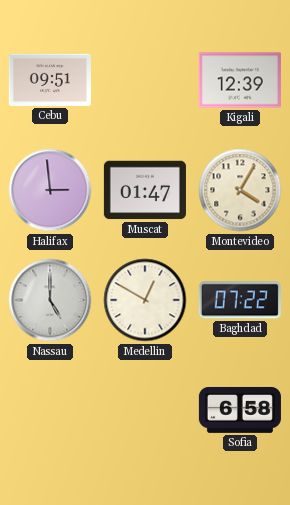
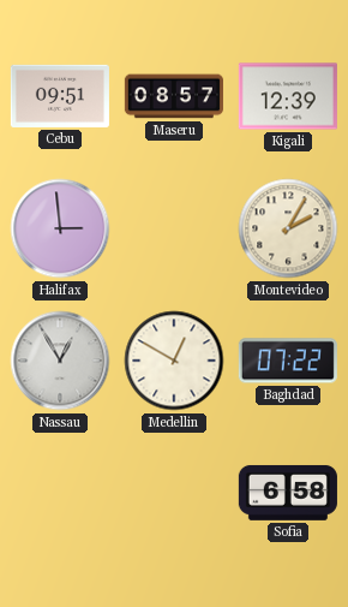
Maseru: none -> 08:57 (174, 96)
Muscat: 01:47 -> none (145, 190)
Montevideo: 4:05 -> 2:05 (288, 228)
Nassau: 5:00 -> 12:55 (60, 361)
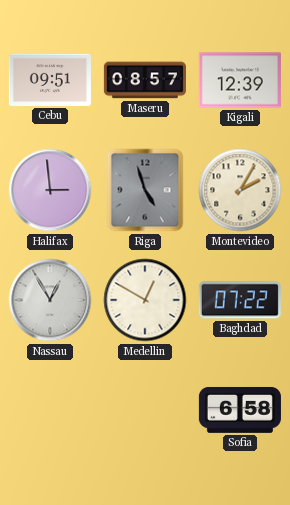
Riga: none -> 4:57 (145, 190)
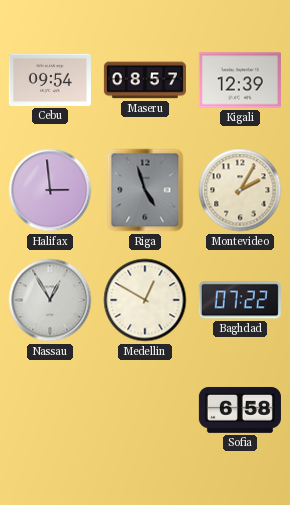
Cebu: 09:51 -> 09:54 (50, 80)
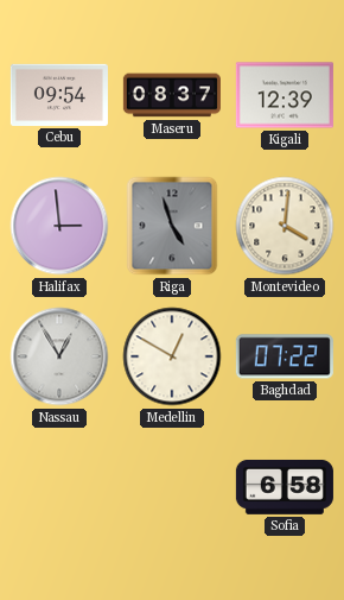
Maseru: 08:57 -> 08:37 (172, 95)
Montevideo: 2:05 -> 4:01 (285, 226)
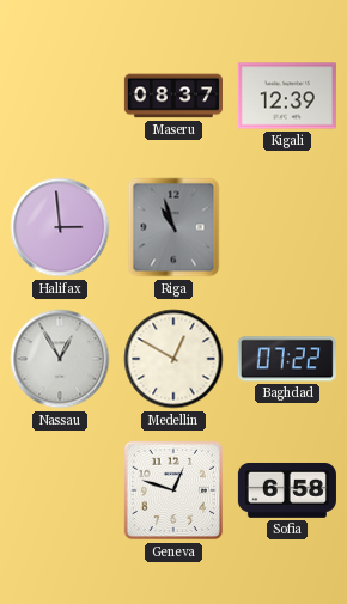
Cebu: 09:54 -> none (59, 95)
Riga: 4:57 -> 10:57 (173, 227)
Montevideo: 4:01 -> none (285, 226)
Geneva: none -> 12:48 (173, 490)
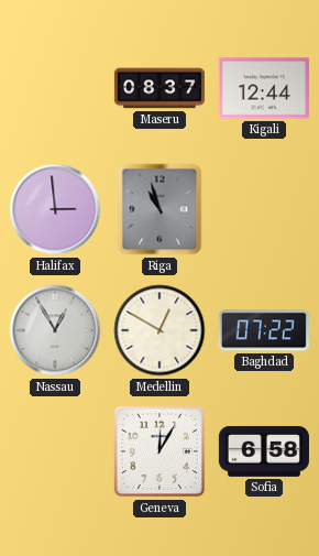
Kigali: 12:39 -> 12:44 (264, 88)
Geneva: 12:48 -> 12:05 (159, 451)
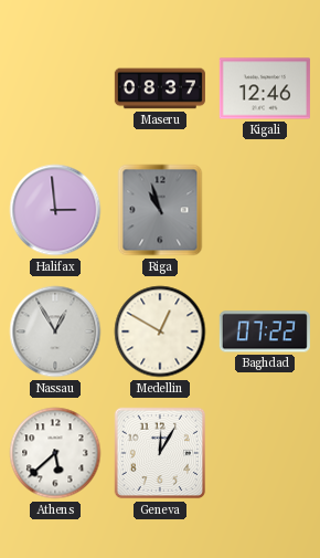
Kigali: 12:44 -> 12:46 (265, 88)
Athens: none -> 5:38 (55, 453)
Sofia: 6:58 -> none (264, 451)
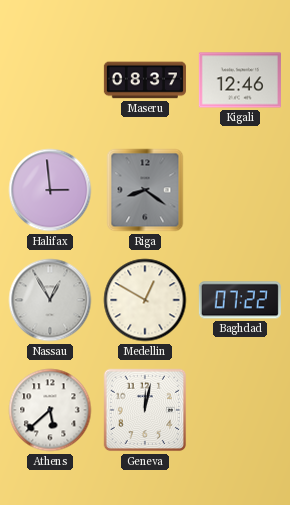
Riga: 10:57 -> 8:21 (145, 190)
Geneva: 12:05 -> 12:02 (145, 410)
